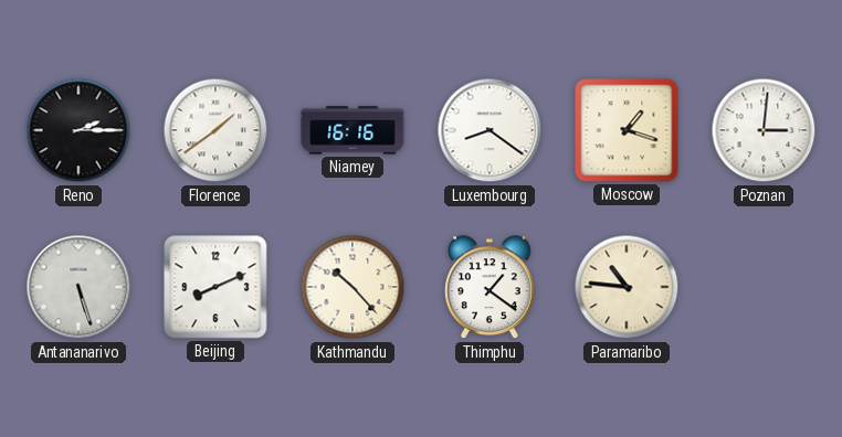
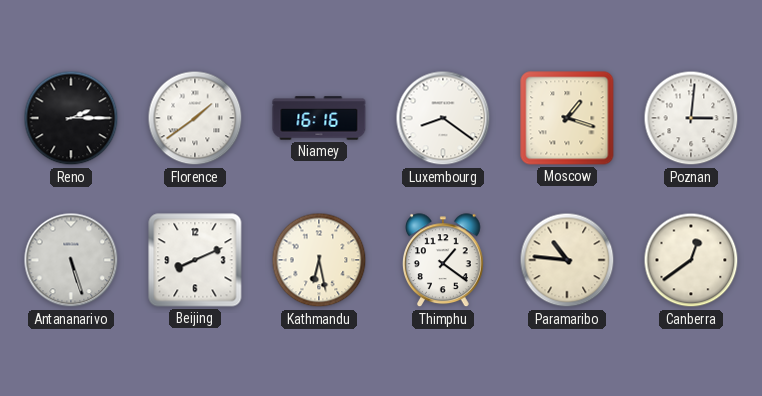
Kathmandu: 10:23 -> 6:28 (319, 260)
Canberra: none -> 12:39 (691, 260)
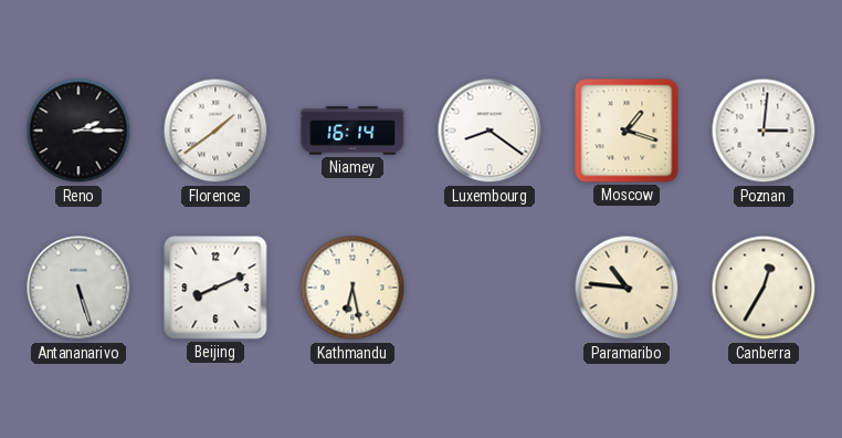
Niamey: 16:16 -> 16:14 (352, 131)
Thimphu: 1:21 -> none (444, 261)
Canberra: 12:39 -> 12:35 (764, 288)
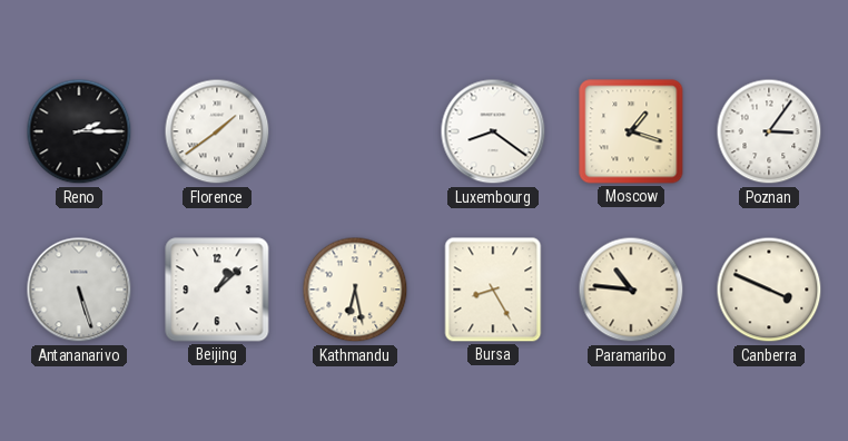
Niamey: 16:14 -> none (352, 131)
Poznan: 3:01 -> 3:06 (769, 131)
Beijing: 8:11 -> 1:08 (217, 290)
Bursa: none -> 8:25 (493, 290)
Canberra: 12:35 -> 3:49 (769, 290)
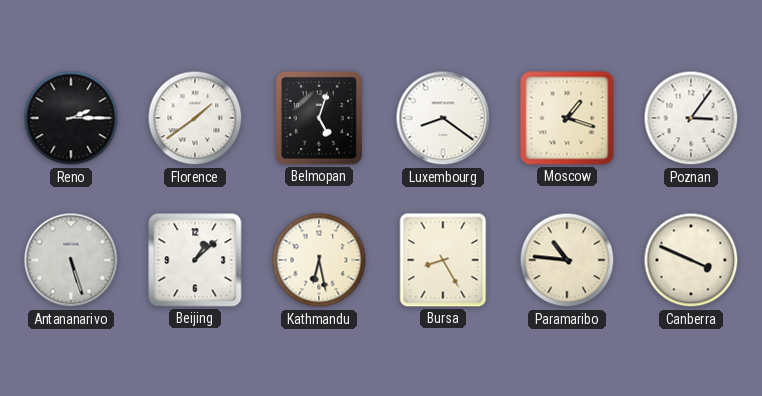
Belmopan: none -> 5:03 (319, 118)
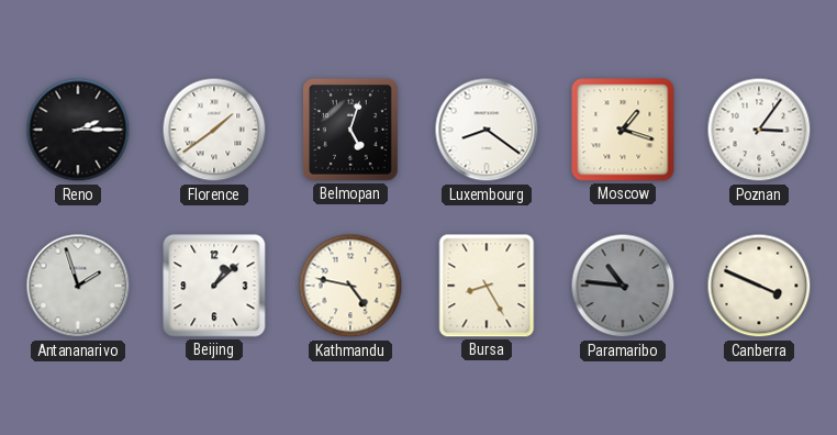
Antananarivo: 5:27 -> 1:57 (78, 286)
Kathmandu: 6:28 -> 4:47 (350, 286)
Paramaribo dial: cream -> grey (623, 286)
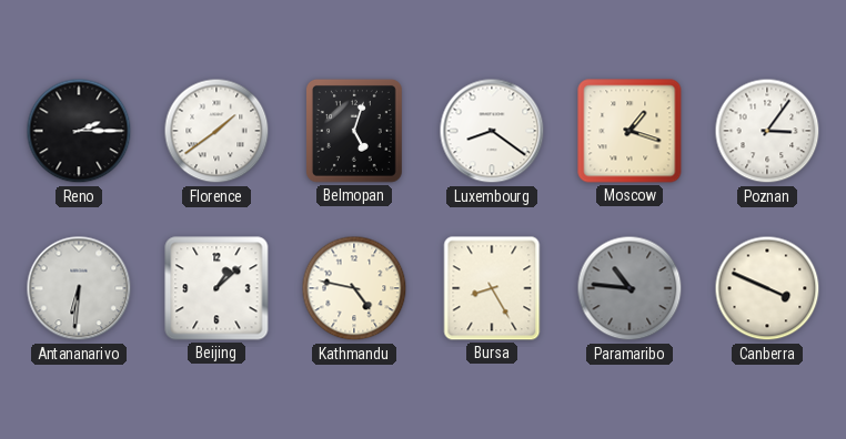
Antananarivo: 1:57 -> 6:31 (79, 288)
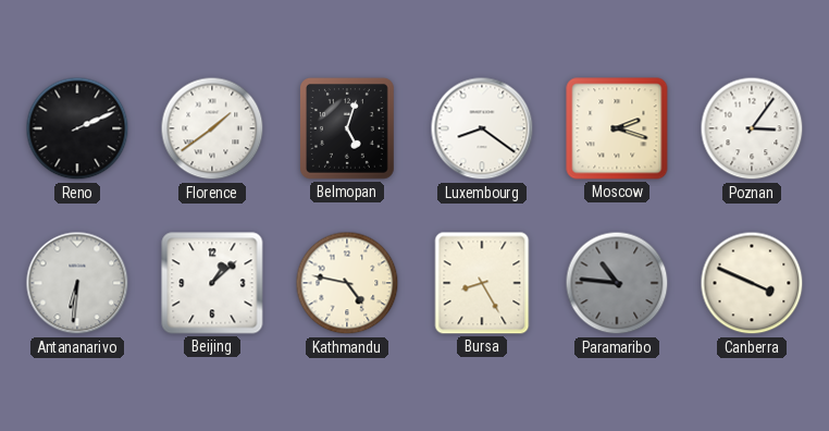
Reno: 2:15 -> 2:11 (77, 128)
Moscow: 1:18 -> 2:18 (617, 128)
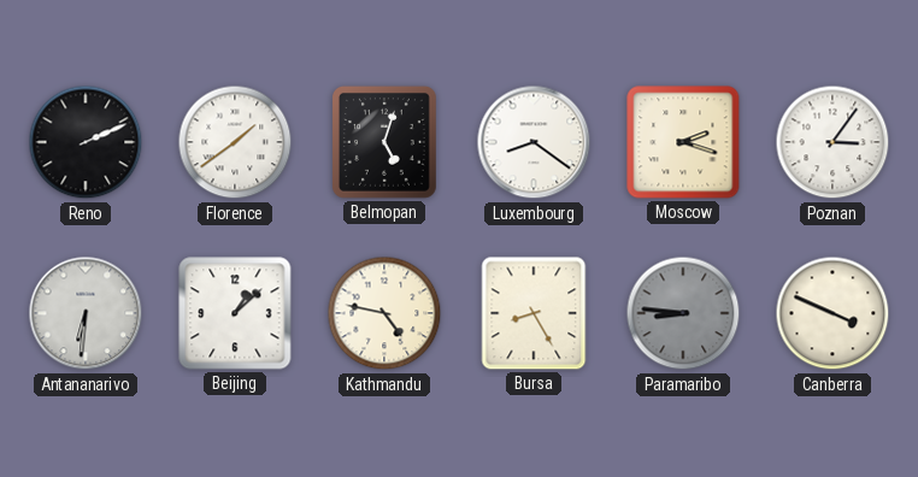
Paramaribo: 10:46 -> 8:46 (683, 313)
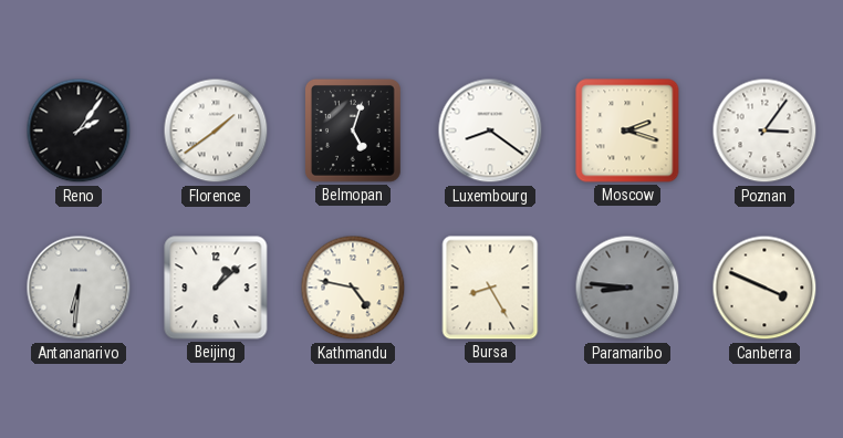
Reno: 2:11 -> 2:06 (79, 131)
